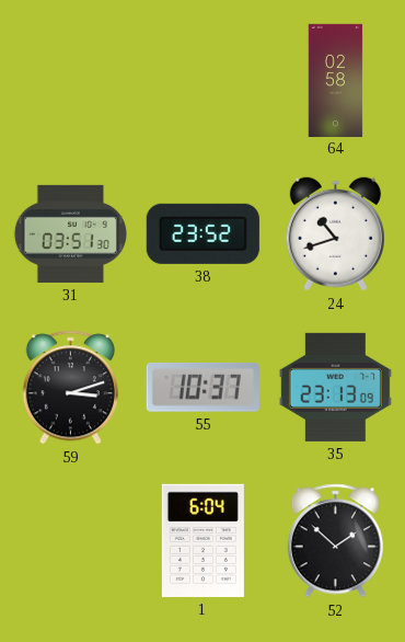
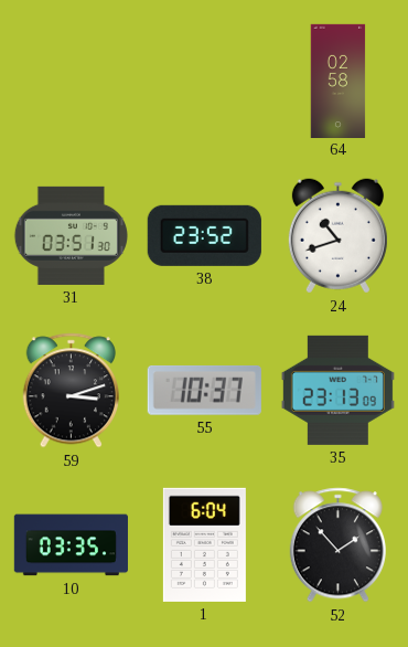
10: none -> 03:35 (71, 545)
52: 1:52 -> 1:53 (337, 545)
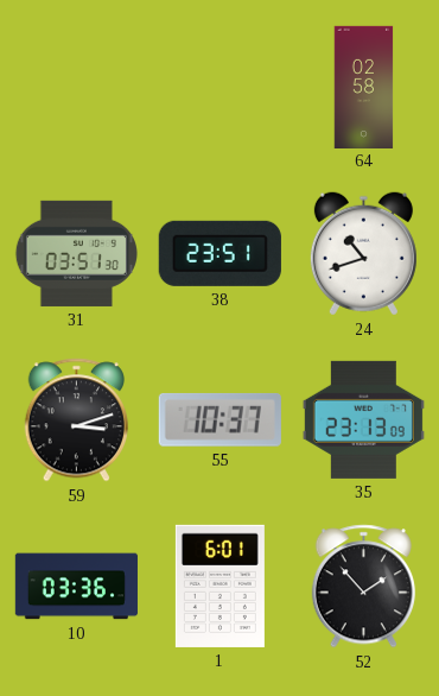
38: 23:52 -> 23:51 (220, 253)
10: 03:35 -> 03:36 (76, 587)
1: 6:04 -> 6:01 (220, 586)
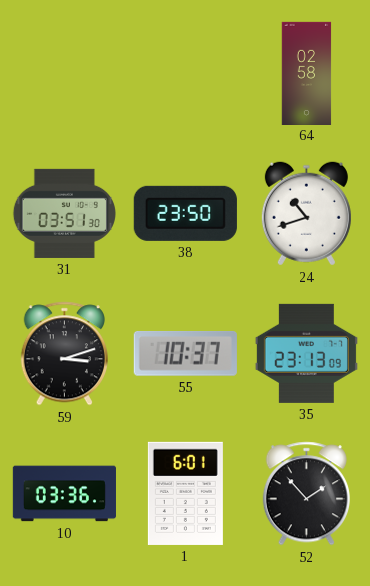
38: 23:51 -> 23:50 (185, 213)
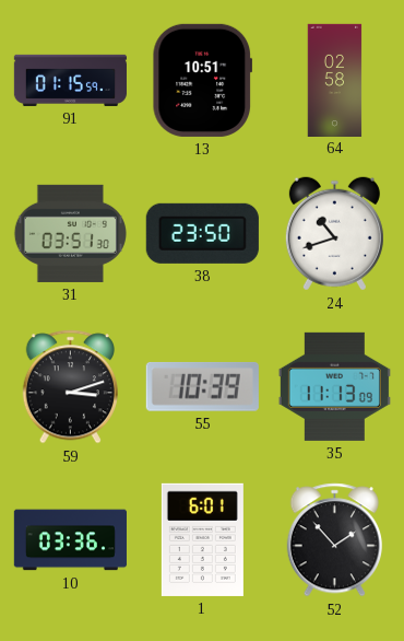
91: none -> 01:15 (70, 80)
13: none -> 10:51 (203, 80)
55: 10:37 -> 10:39 (202, 386)
35: 23:13 -> 11:13 (334, 386)
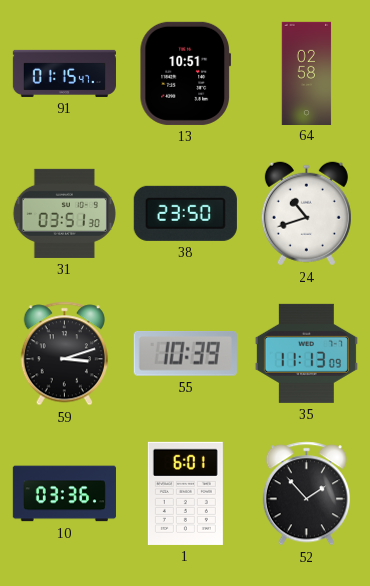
91: 01:15:59 -> 01:15:47 (64, 73)
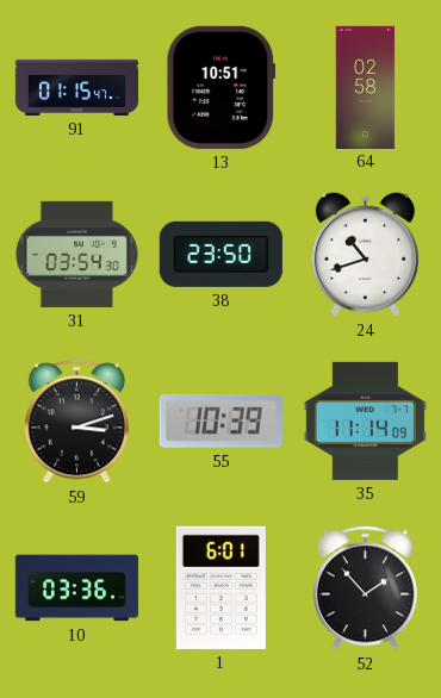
31: 03:51 -> 03:54 (76, 254)
35: 11:13 -> 11:14 (365, 420)
